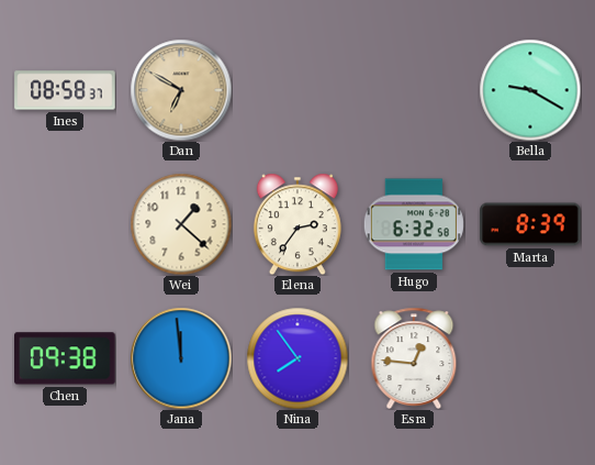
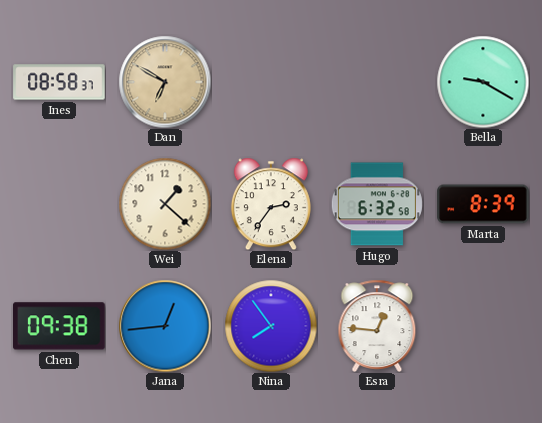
Jana: 11:59 -> 12:44 (165, 326)
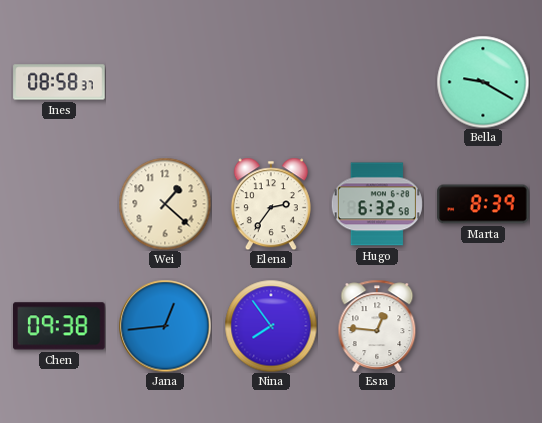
Dan: 6:50 -> none (165, 82)
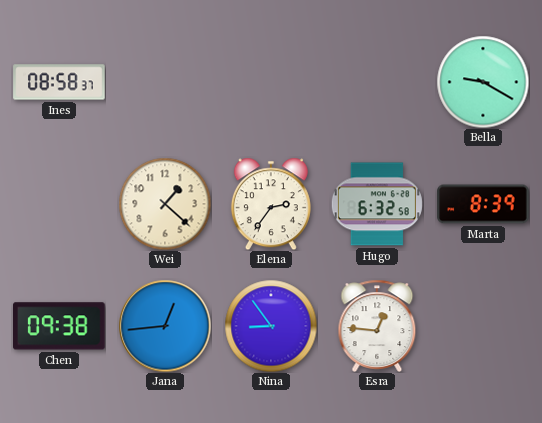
Nina: 7:54 -> 8:54 (271, 326)
